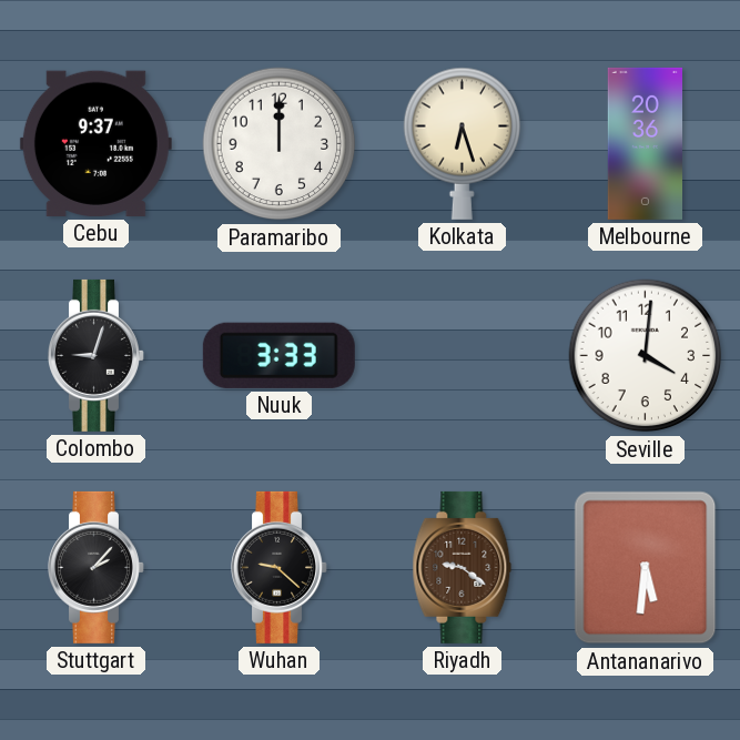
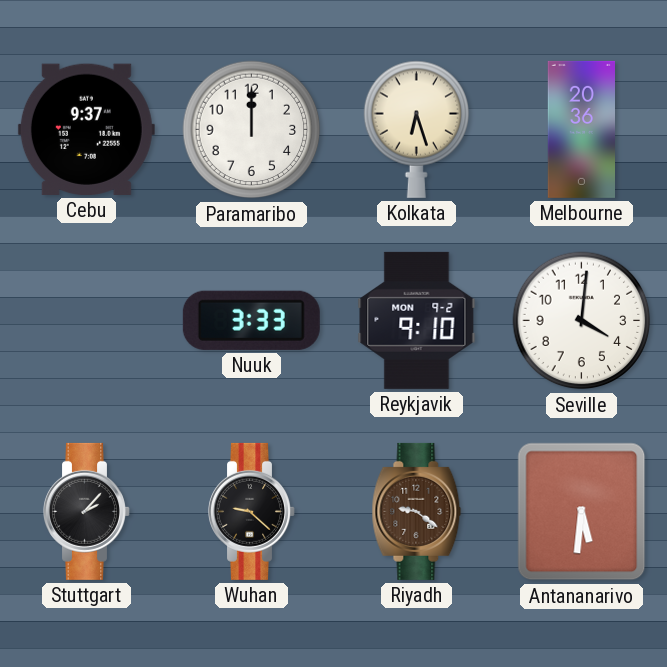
Colombo: 9:03 -> none (97, 355)
Reykjavik: none -> 9:10 (417, 320)
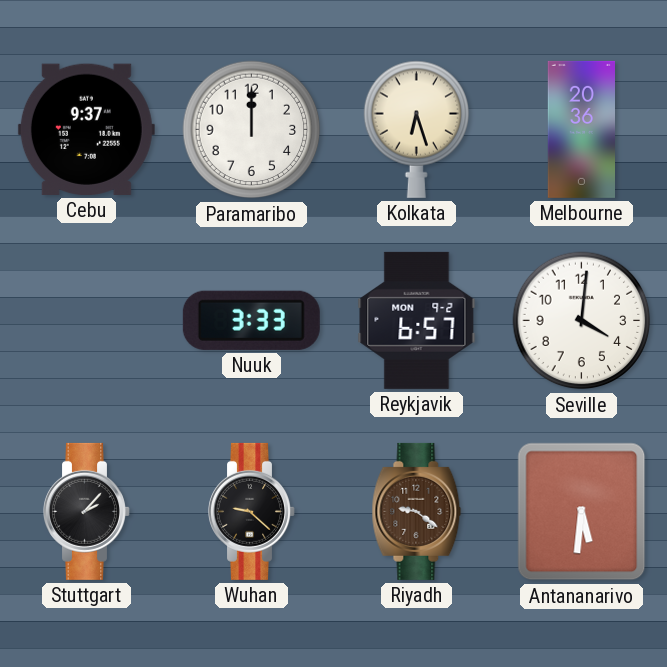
Reykjavik: 9:10 -> 6:57 (417, 320)
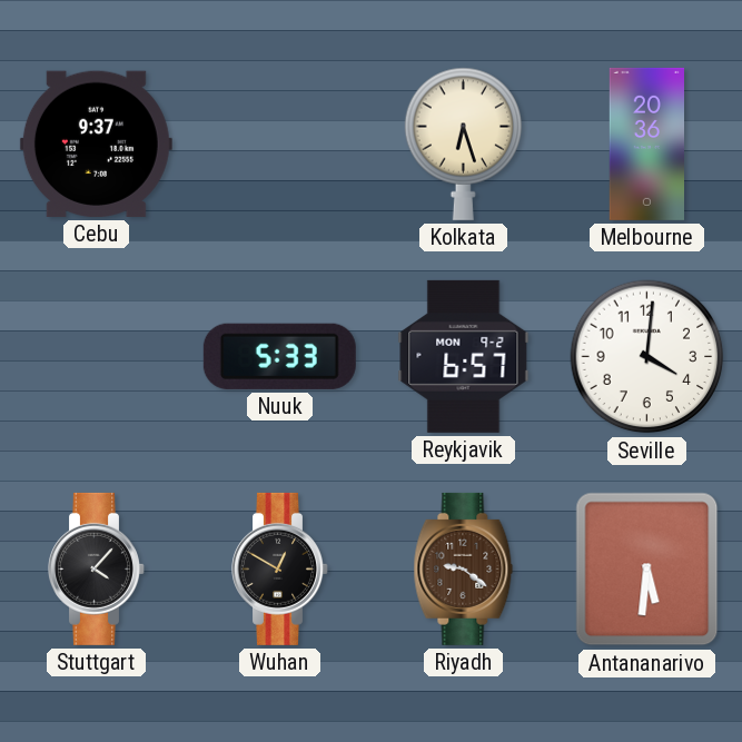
Paramaribo: 12:00 -> none (252, 130)
Nuuk: 3:33 -> 5:33 (279, 356)
Stuttgart: 2:07 -> 4:07 (97, 568)
Wuhan: 9:22 -> 12:50 (280, 568)
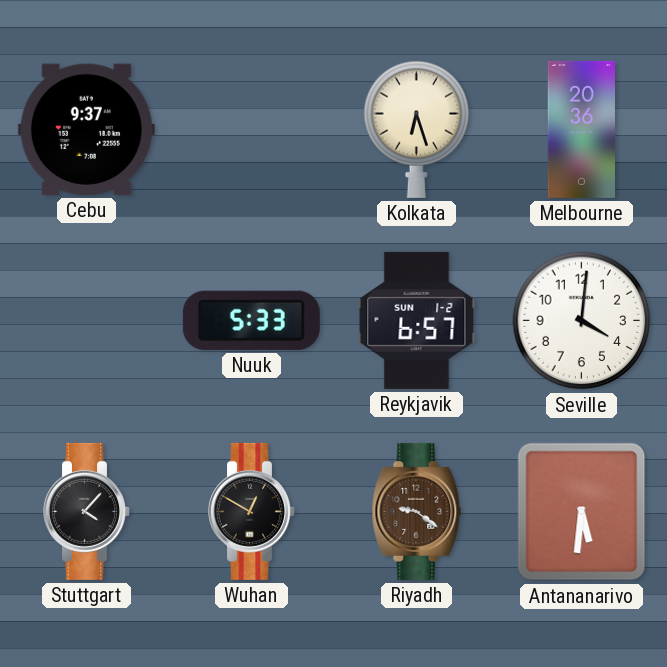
Reykjavik date: MON 9-2 -> SUN 1-2 (417, 320)
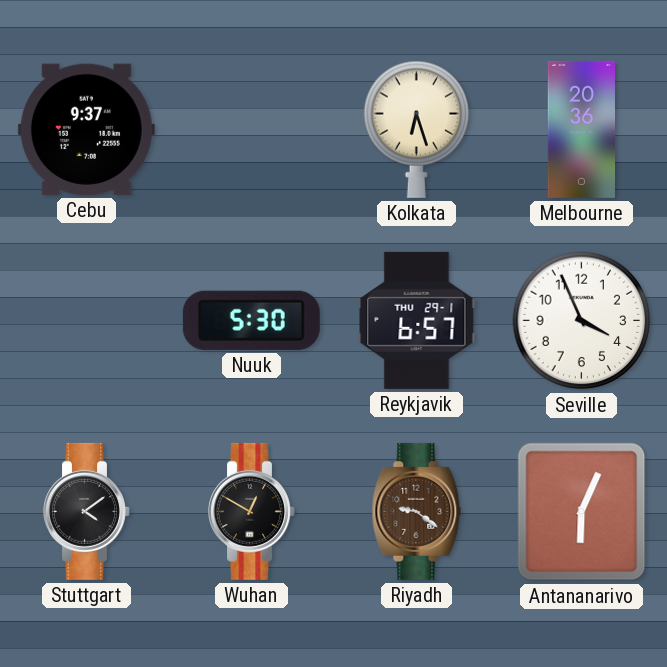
Nuuk: 5:33 -> 5:30 (251, 320)
Reykjavik date: SUN 1-2 -> THU 29-1 (417, 320)
Seville: 4:01 -> 3:56 (582, 321)
Stuttgart: 4:07 -> 4:09 (87, 511)
Antananarivo: 5:31 -> 6:04 (582, 512)
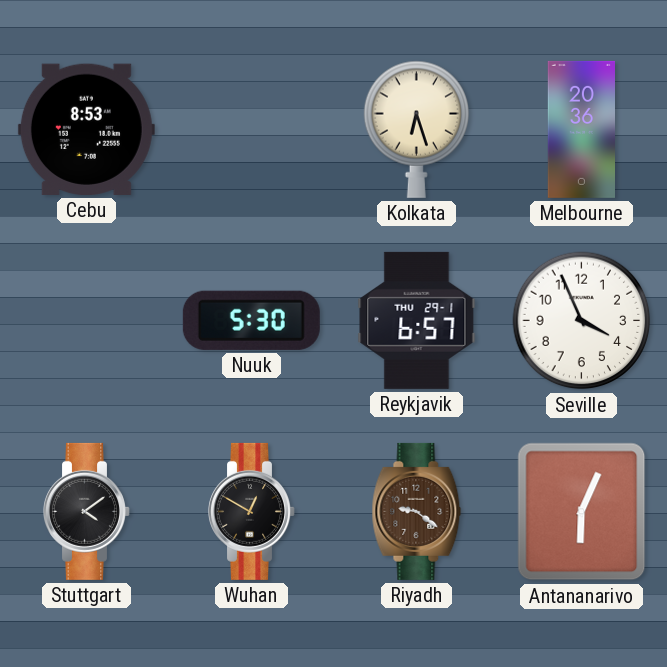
Cebu: 9:37 -> 8:53 (86, 129)
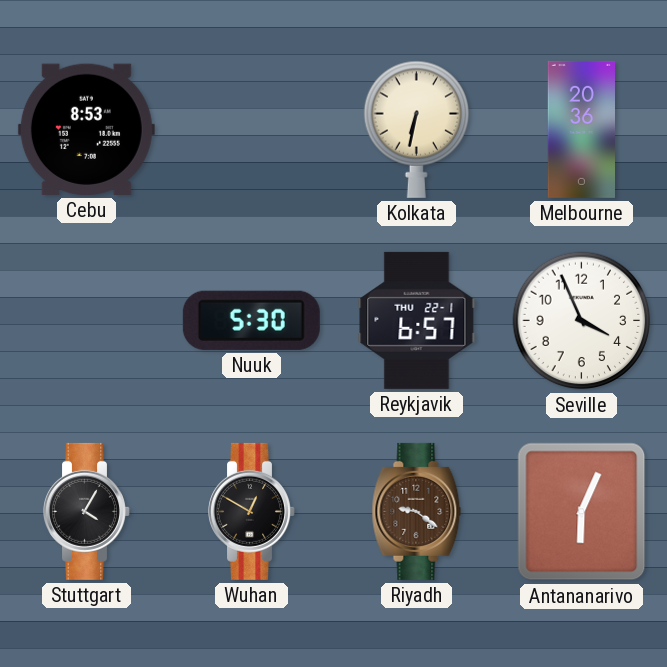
Kolkata: 6:27 -> 6:32 (417, 129)
Reykjavik date: THU 29-1 -> THU 22-1 (417, 320)
Stuttgart: 4:09 -> 4:05 (87, 511)
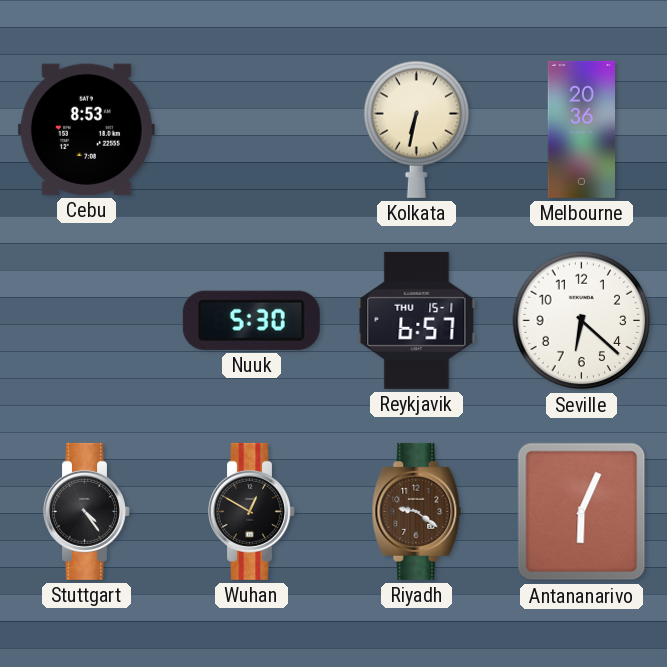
Reykjavik date: THU 22-1 -> THU 15-1 (417, 320)
Seville: 3:56 -> 6:22 (582, 321)
Stuttgart: 4:05 -> 4:24 (87, 511)
